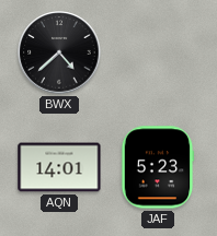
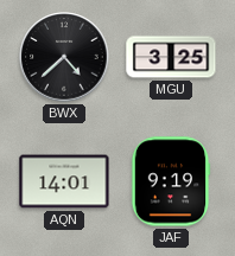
MGU: none -> 3:25 (171, 57)
JAF: 5:23 -> 9:19 (171, 181)
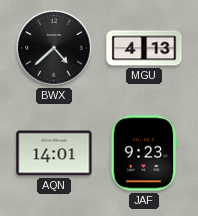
MGU: 3:25 -> 4:13 (144, 48)
JAF: 9:19 -> 9:23 (144, 153)
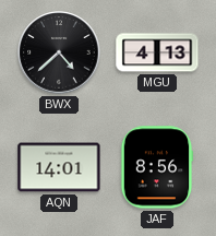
JAF: 9:23 -> 8:56 (157, 167)
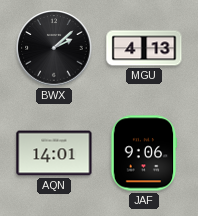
BWX: 4:38 -> 2:08 (54, 48)
JAF: 8:56 -> 9:06 (144, 153)
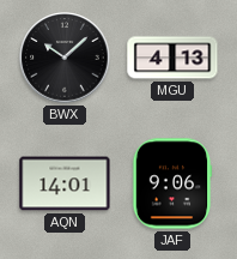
BWX: 2:08 -> 10:08 (65, 58)
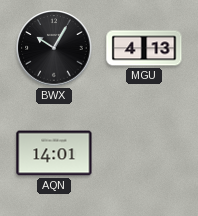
BWX: 10:08 -> 10:05 (54, 48)
JAF: 9:06 -> none (172, 183)
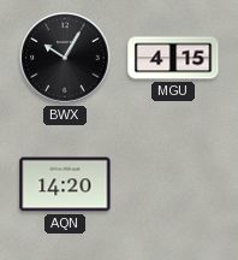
MGU: 4:13 -> 4:15 (173, 58)
AQN: 14:01 -> 14:20 (65, 184)
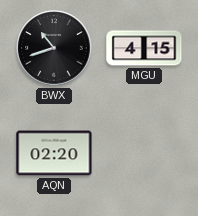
BWX: 10:05 -> 10:42 (54, 48)
AQN: 14:20 -> 02:20 (54, 153)
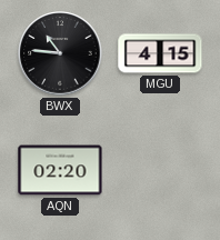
BWX: 10:42 -> 10:46 (60, 53)
